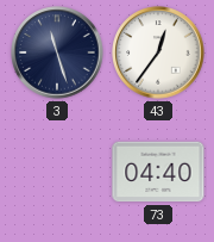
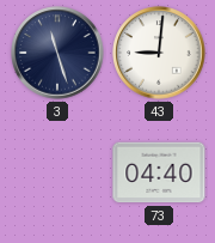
43: 12:36 -> 9:01 (159, 53)
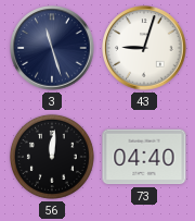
43: 9:01 -> 9:03 (144, 48)
56: none -> 12:01 (52, 157)
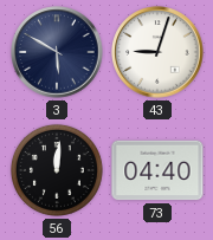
3: 11:27 -> 5:50 (57, 52)
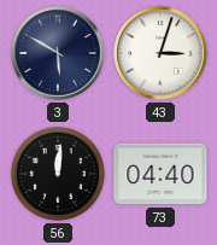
43: 9:03 -> 3:03 (160, 53)
